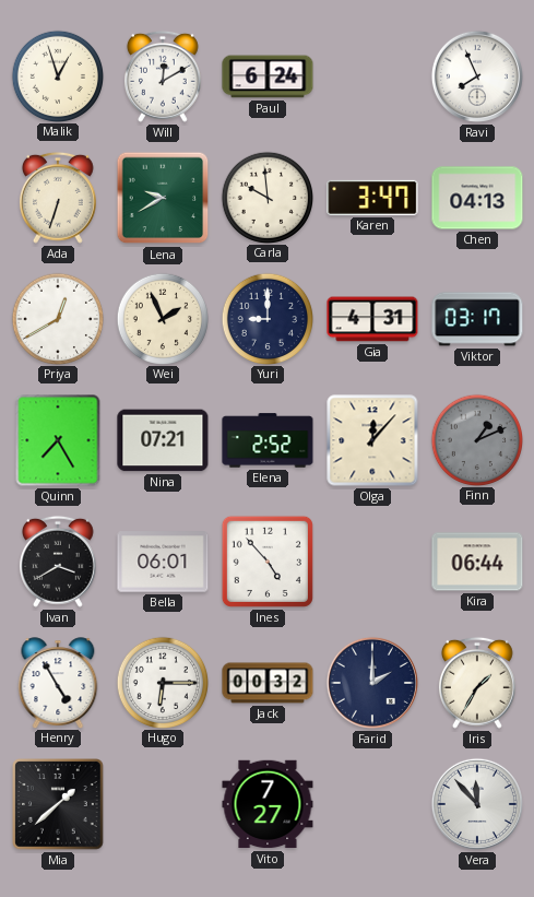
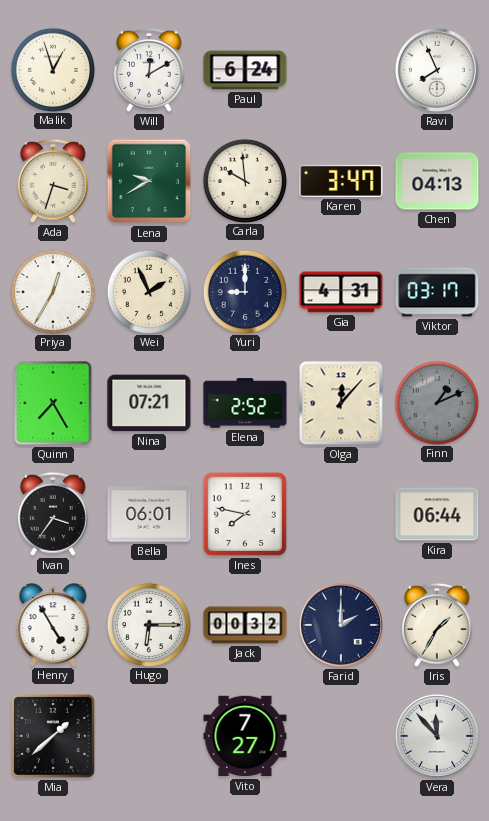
Ada: 6:33 -> 3:33 (53, 181)
Priya: 12:40 -> 12:35 (52, 291)
Ivan: 3:40 -> 3:36 (53, 514)
Ines: 4:53 -> 7:47 (245, 514)
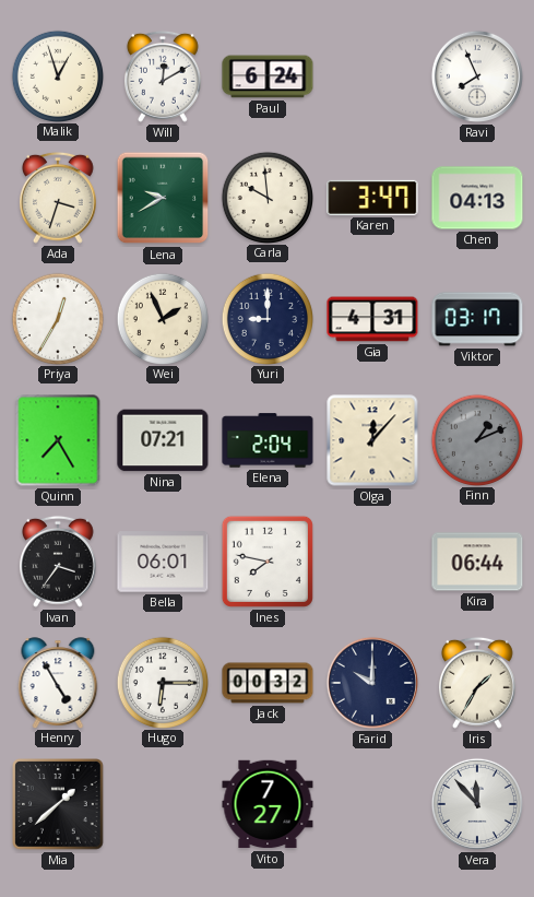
Elena: 2:52 -> 2:04 (268, 440)
Farid: 2:00 -> 10:00 (372, 683)
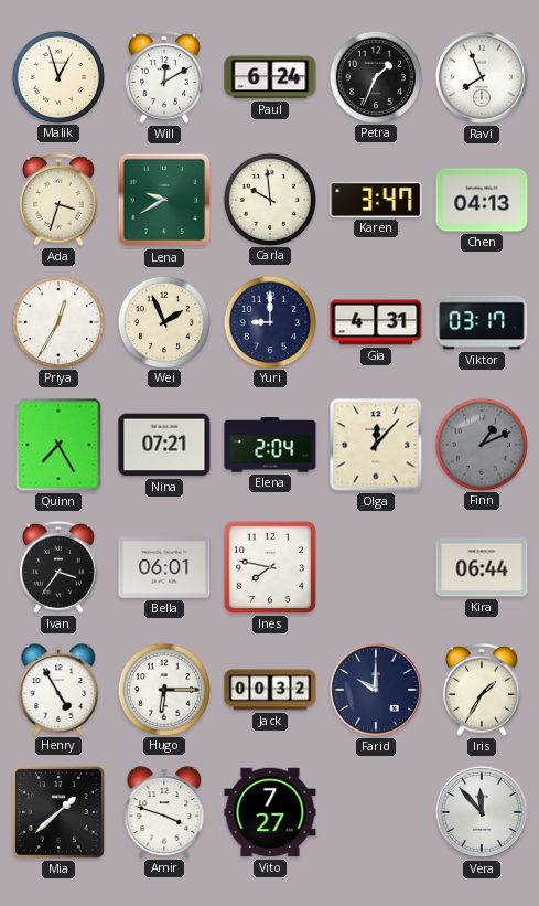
Petra: none -> 1:34 (375, 76)
Amir: none -> 3:48 (164, 812)
